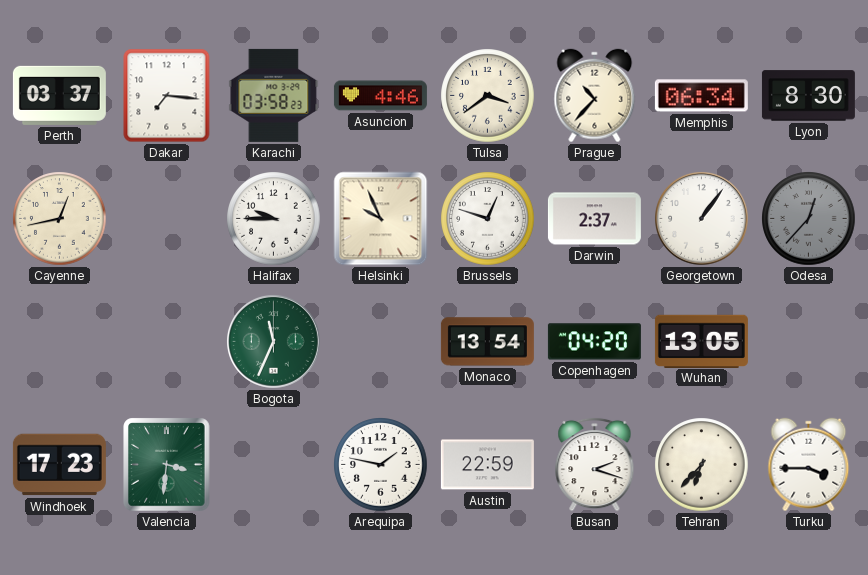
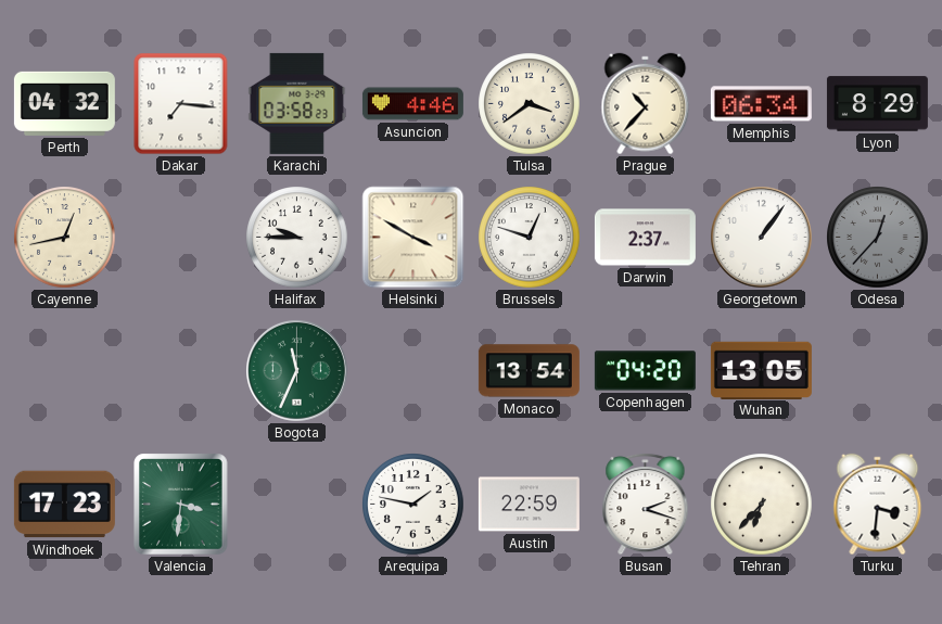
Perth: 03:37 -> 04:32 (64, 103)
Lyon: 8:30 -> 8:29 (877, 104)
Helsinki: 9:56 -> 3:50 (413, 238)
Turku: 3:45 -> 3:31 (878, 505)
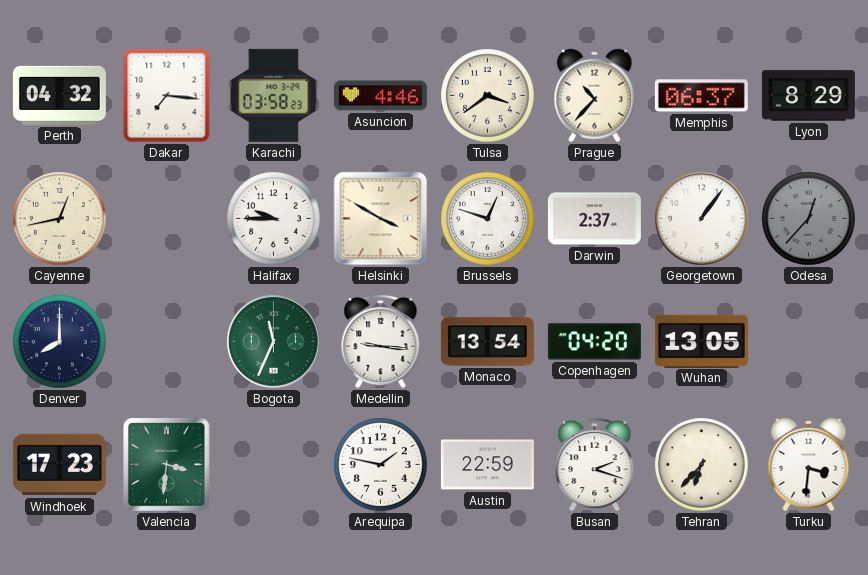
Memphis: 06:34 -> 06:37 (701, 96)
Denver: none -> 8:00 (60, 342)
Medellin: none -> 9:16 (381, 341)
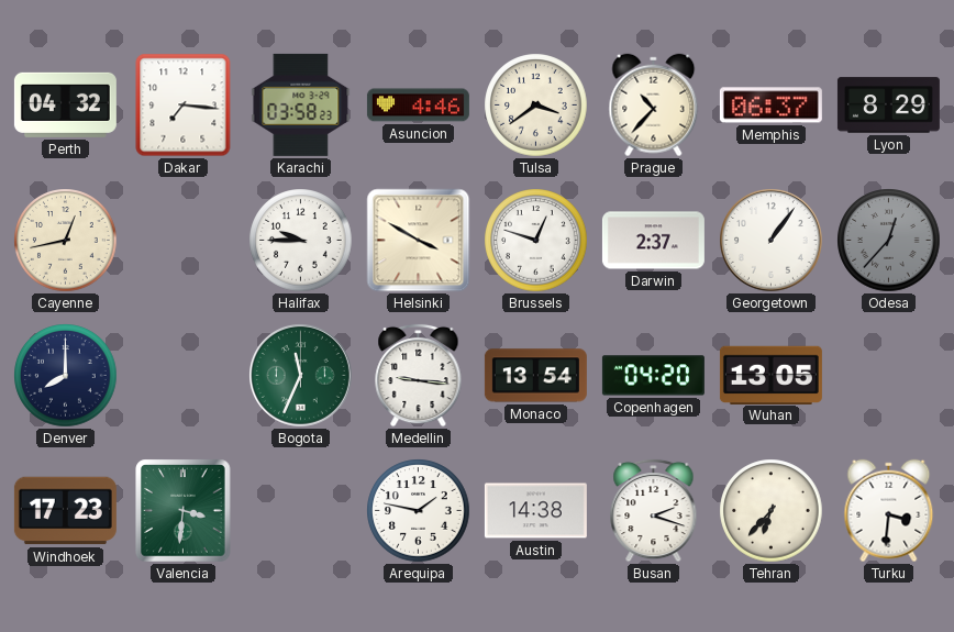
Austin: 22:59 -> 14:38 (535, 511)
